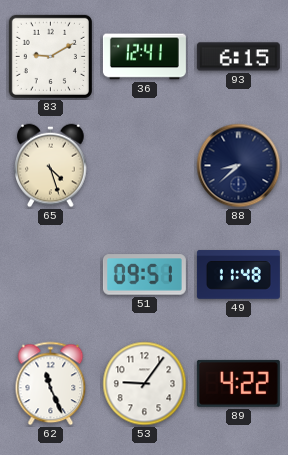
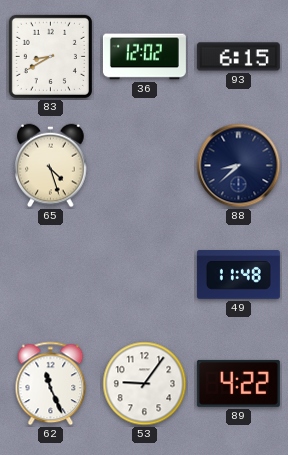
83: 9:10 -> 8:40 (50, 56)
36: 12:41 -> 12:02 (144, 57)
51: 09:51 -> none (144, 275)
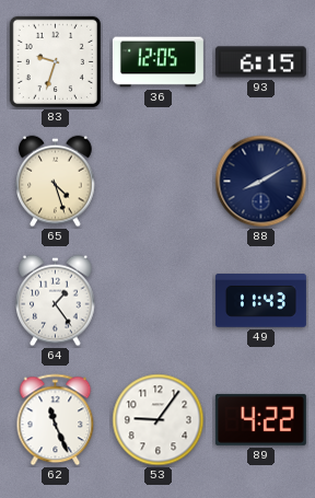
83: 8:40 -> 9:33 (55, 61)
36: 12:02 -> 12:05 (157, 62)
88: 8:38 -> 8:10 (261, 182)
64: none -> 1:24 (56, 301)
49: 11:48 -> 11:43 (260, 301)
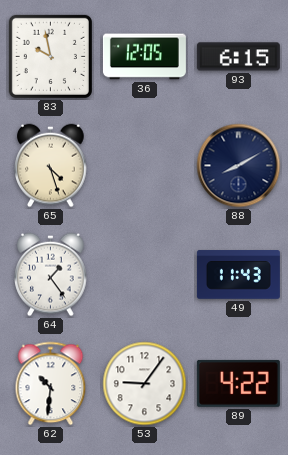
83: 9:33 -> 9:58 (50, 56)
62: 11:26 -> 10:31 (51, 384)
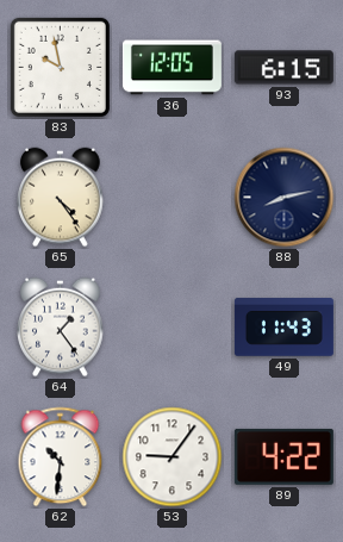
65: 4:27 -> 4:24 (61, 198)
88: 8:10 -> 8:13 (285, 198)
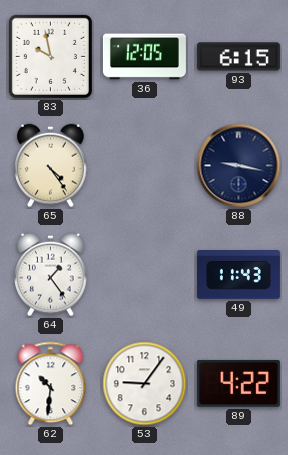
88: 8:13 -> 9:17 (239, 166)
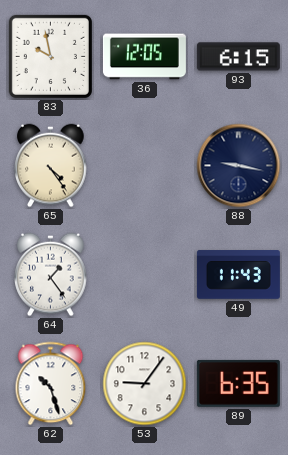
62: 10:31 -> 10:27 (51, 384)
89: 4:22 -> 6:35 (238, 383)
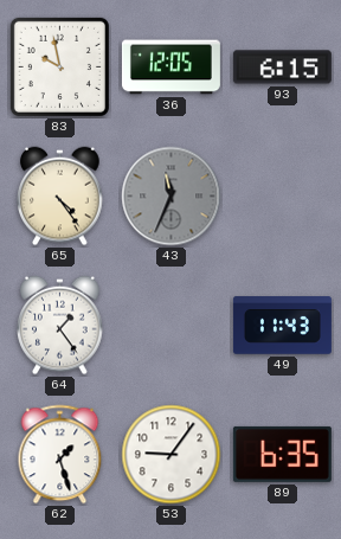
43: none -> 11:34 (172, 197)
88: 9:17 -> none (239, 166)
62: 10:27 -> 1:27 (60, 455)
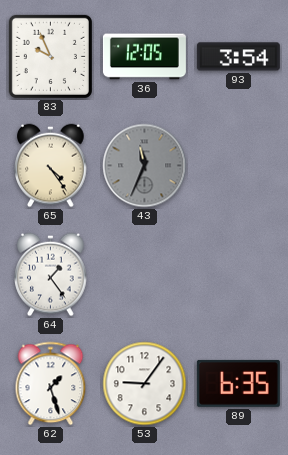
83: 9:58 -> 9:56 (50, 56)
93: 6:15 -> 3:54 (238, 57)
49: 11:43 -> none (282, 326)
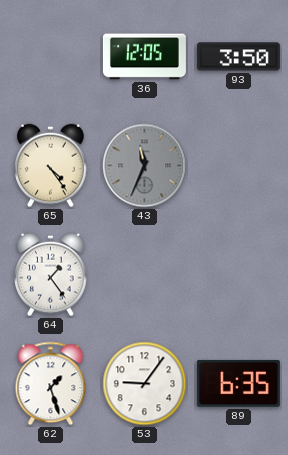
83: 9:56 -> none (50, 56)
93: 3:54 -> 3:50 (238, 57)
